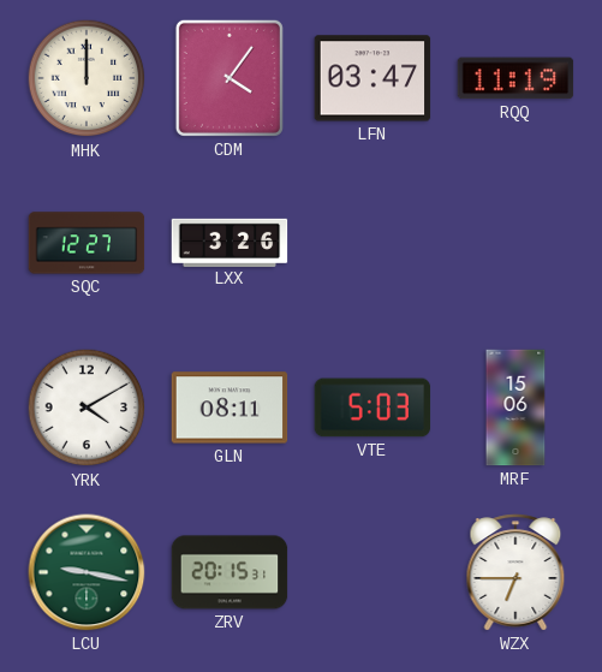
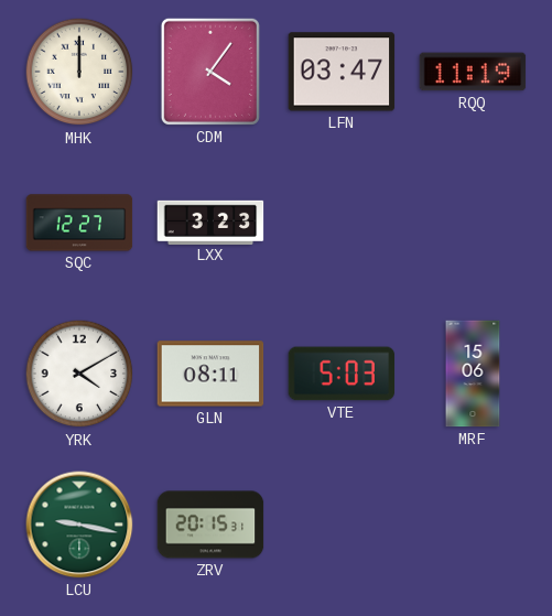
LXX: 3:26 -> 3:23 (210, 221)
WZX: 6:45 -> none (515, 572)
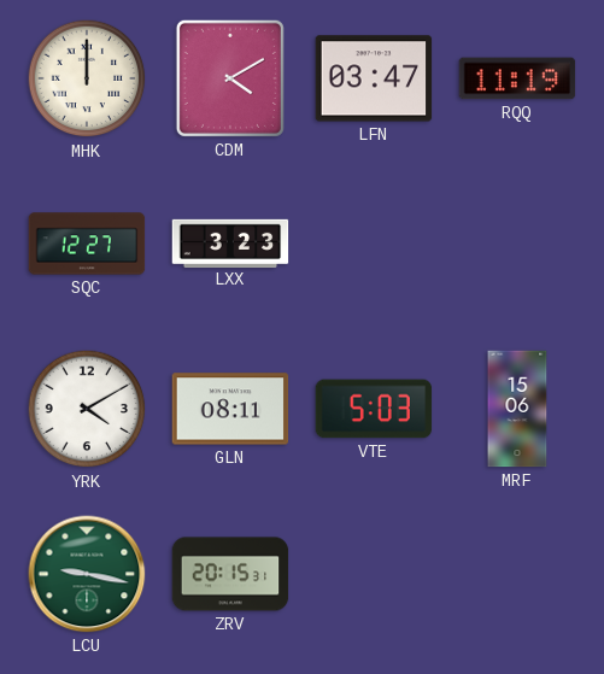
CDM: 4:06 -> 4:10 (230, 78)
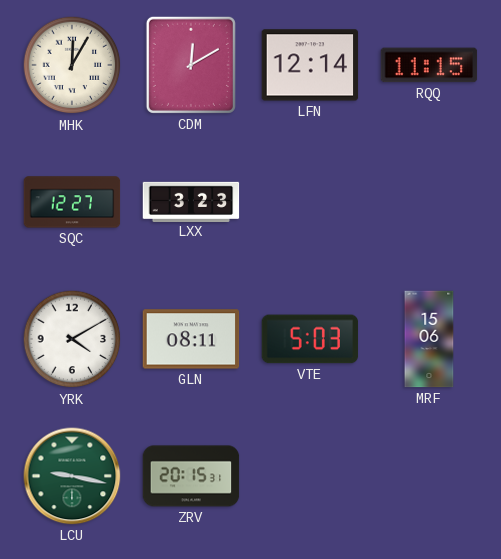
MHK: 12:00 -> 12:05 (72, 65)
CDM: 4:10 -> 12:10 (191, 65)
LFN: 03:47 -> 12:14 (310, 65)
RQQ: 11:19 -> 11:15 (429, 65)
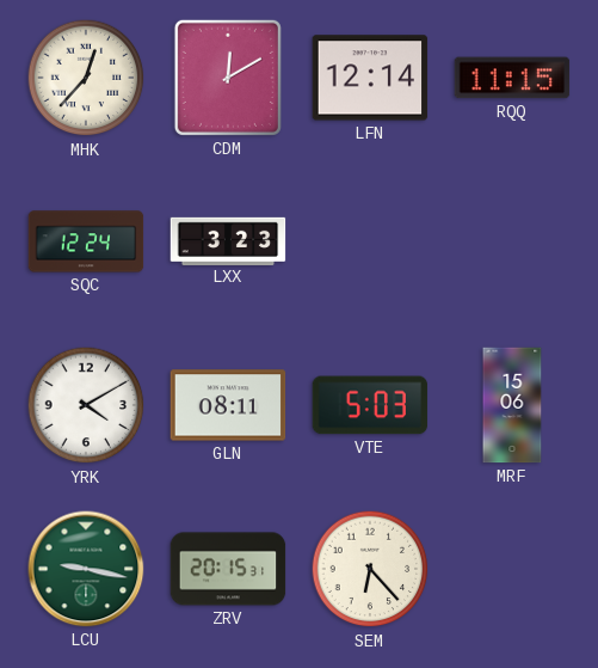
MHK: 12:05 -> 12:37 (86, 78)
SQC: 12:27 -> 12:24 (86, 241)
SEM: none -> 6:23 (370, 569)
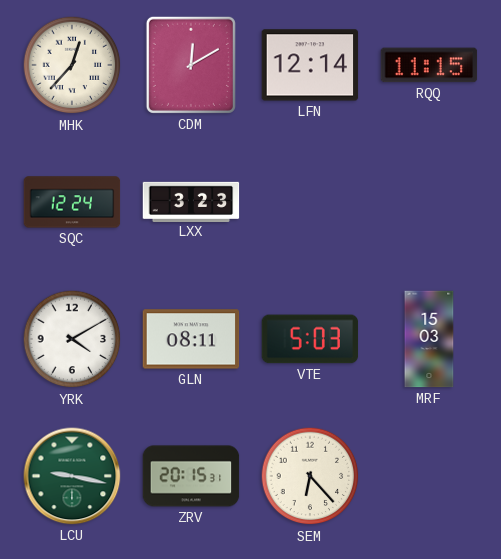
MRF: 15:06 -> 15:03 (429, 339)
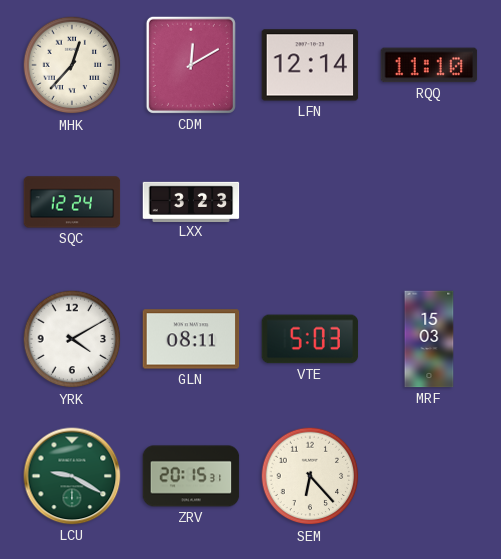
RQQ: 11:15 -> 11:10 (429, 65)
LCU: 9:17 -> 9:20 (72, 476)
